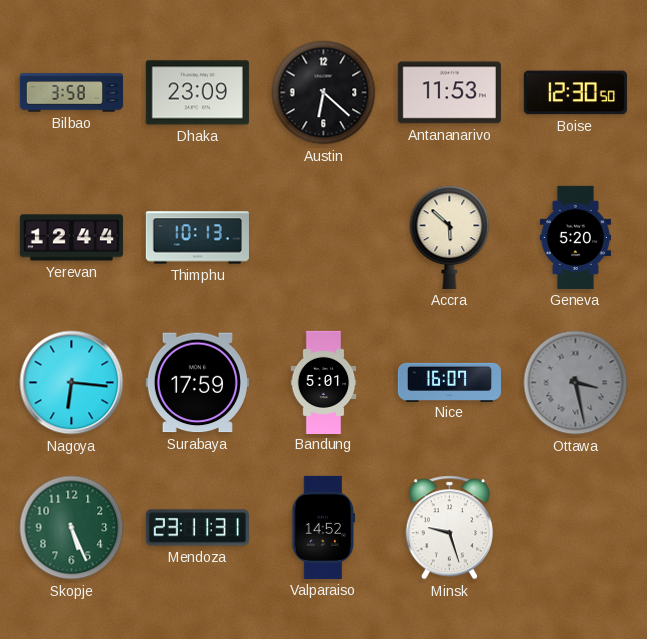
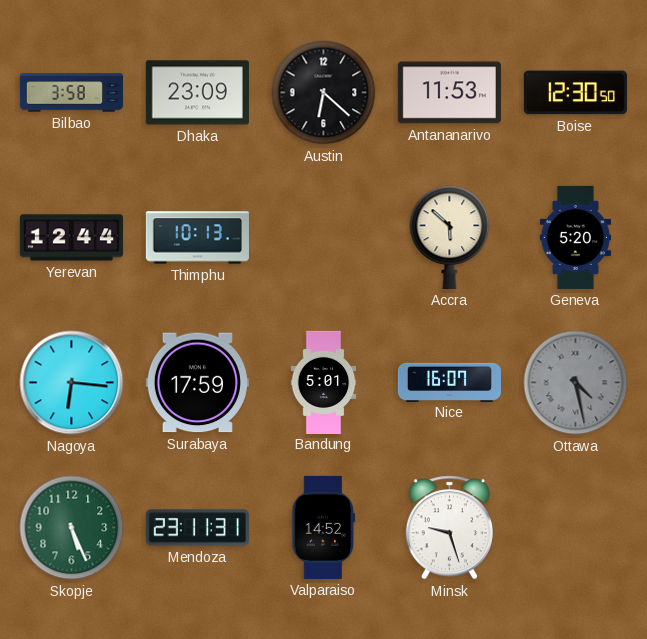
Ottawa: 3:28 -> 4:28 (576, 383)
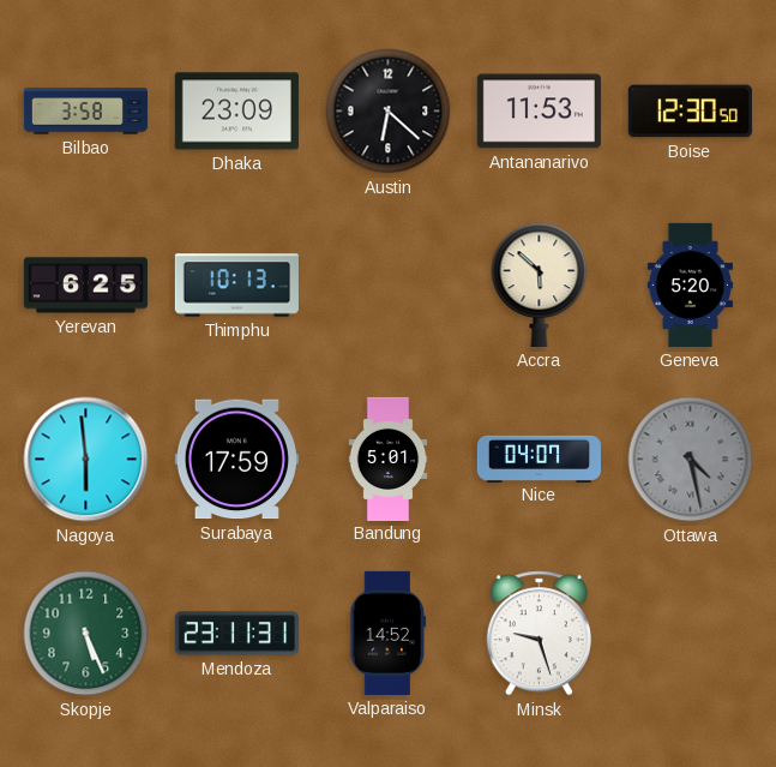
Yerevan: 12:44 -> 6:25 (85, 286)
Nagoya: 6:16 -> 5:59 (86, 460)
Nice: 16:07 -> 04:07 (539, 459)
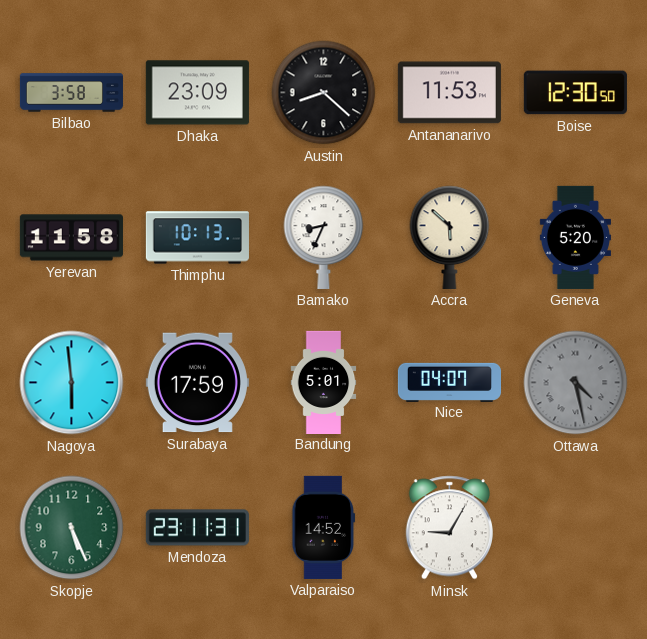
Austin: 6:22 -> 8:22 (324, 93)
Yerevan: 6:25 -> 11:58 (71, 238)
Bamako: none -> 8:34 (324, 237)
Minsk: 9:27 -> 9:05 (449, 528)
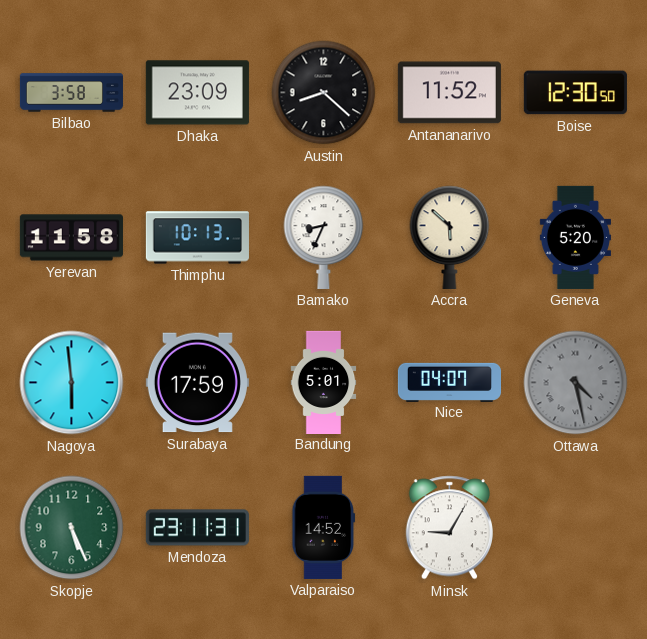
Antananarivo: 11:53 -> 11:52 (449, 93)
